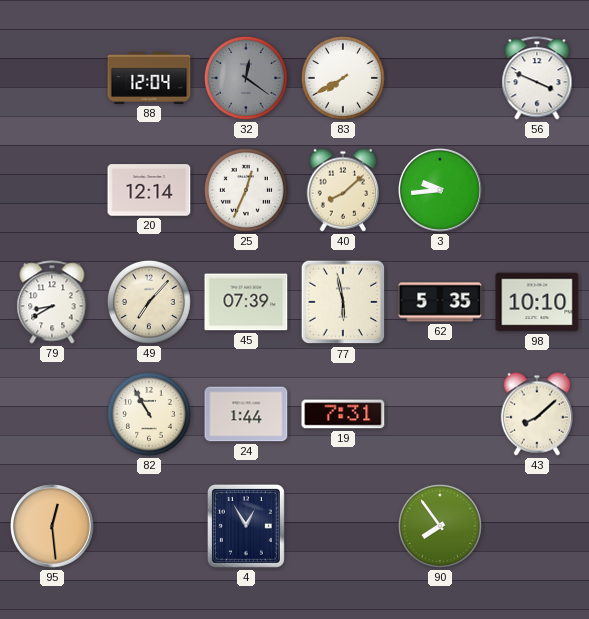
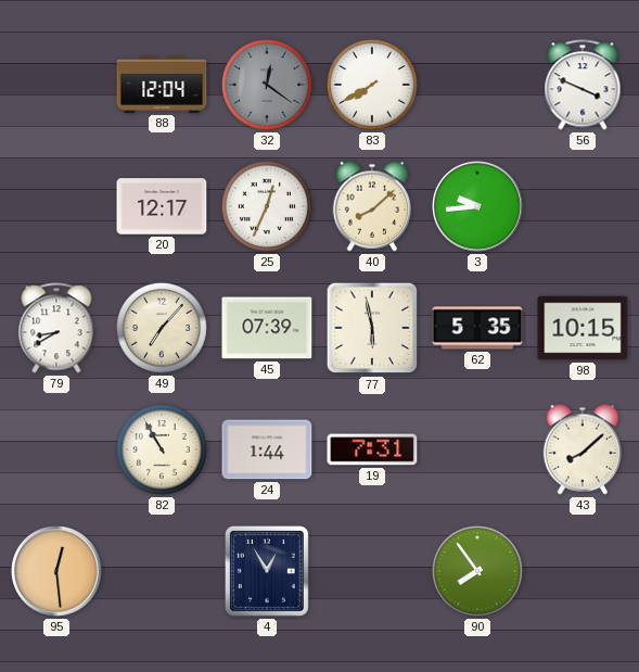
20: 12:14 -> 12:17 (162, 206)
98: 10:10 -> 10:15 (583, 328)
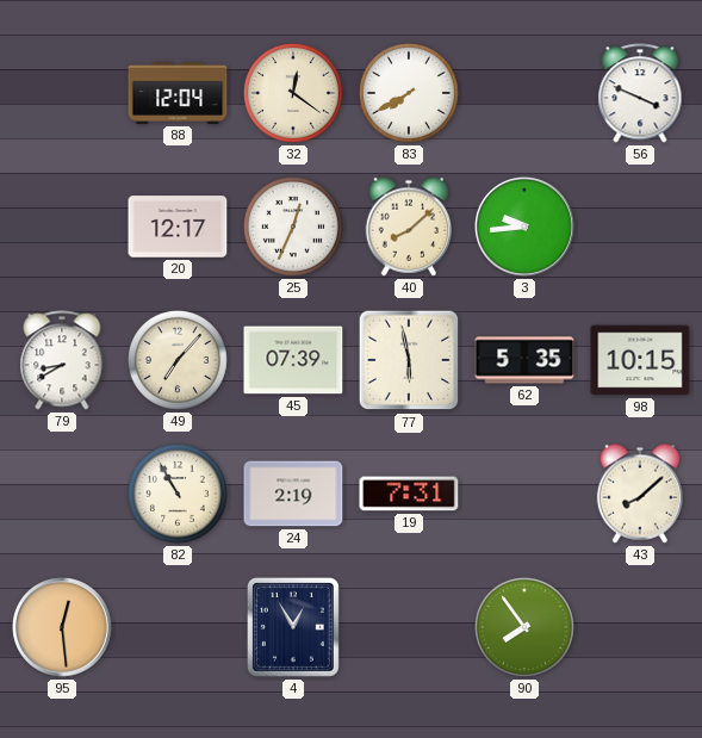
32 dial: grey -> cream (293, 93)
24: 1:44 -> 2:19 (293, 494)
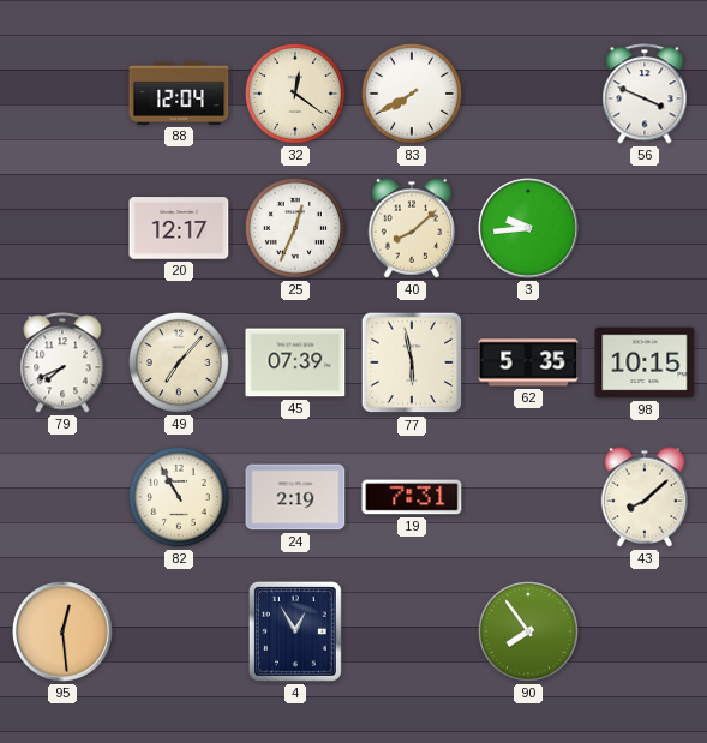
79: 8:40 -> 7:41 (62, 362)
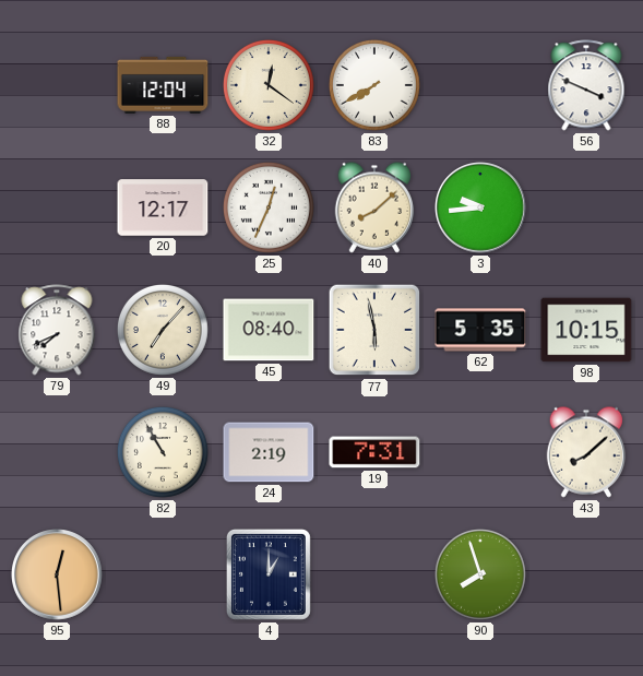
45: 07:39 -> 08:40 (269, 330)
4: 12:55 -> 1:00 (269, 574)
90: 7:54 -> 7:57 (480, 574)
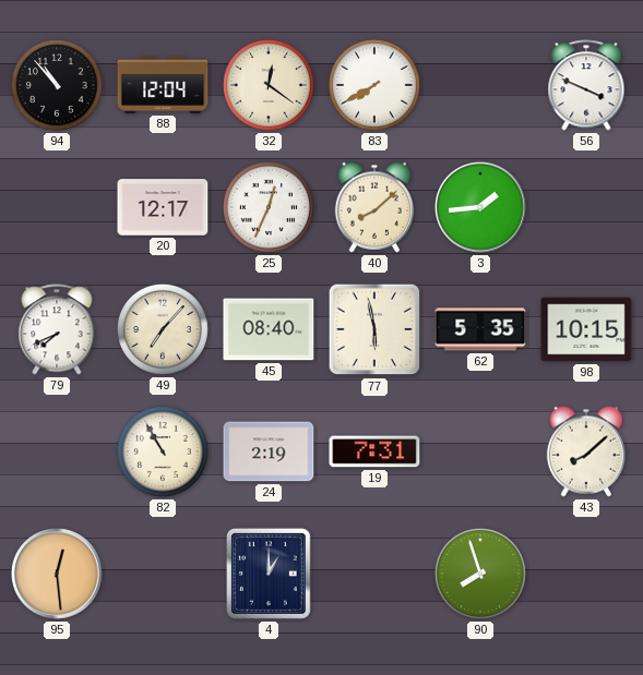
94: none -> 10:53 (57, 85)
3: 9:44 -> 1:44 (480, 207)
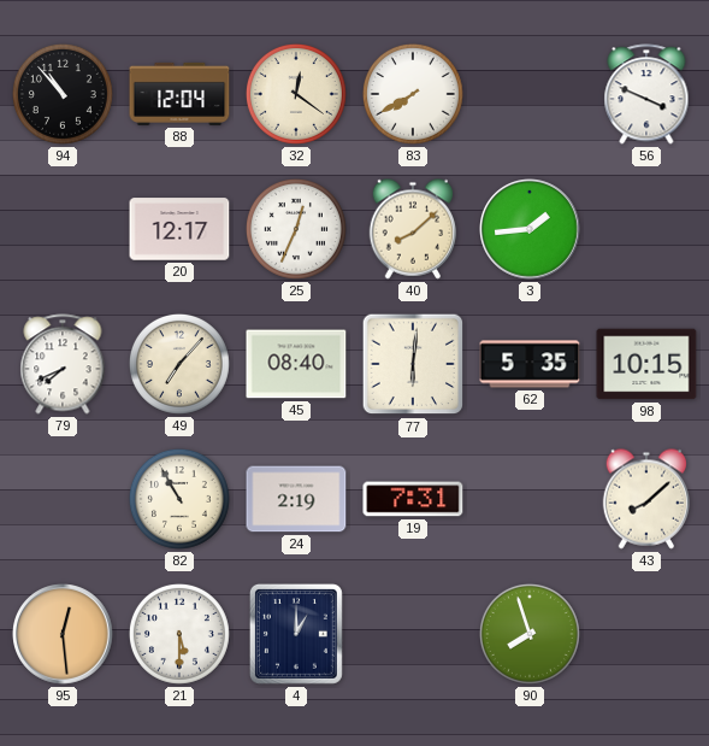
77: 5:58 -> 6:01 (413, 364)
21: none -> 5:30 (179, 634)
